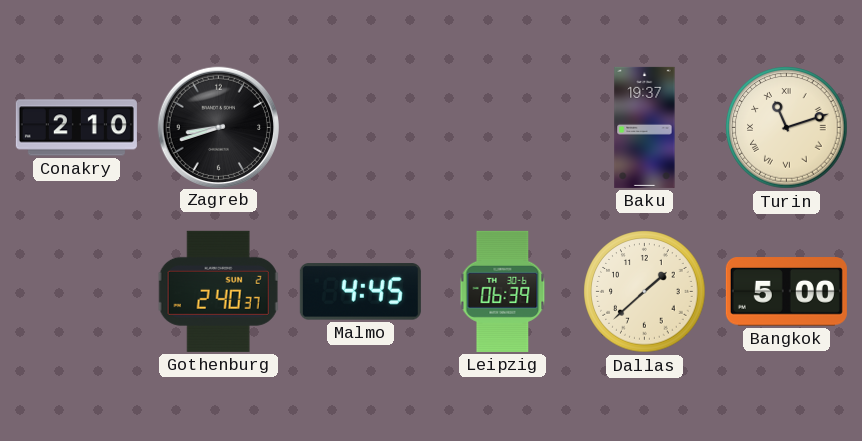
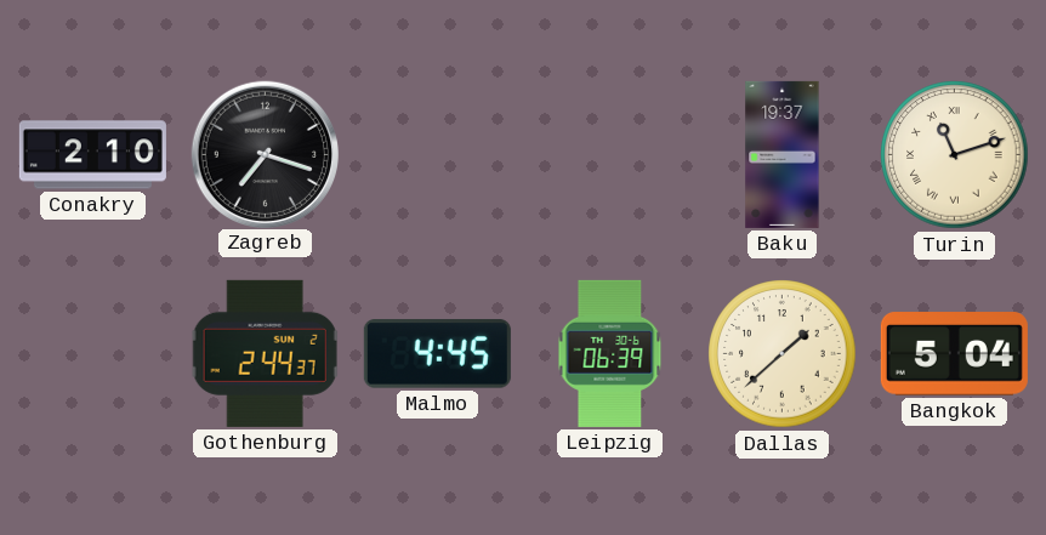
Zagreb: 8:42 -> 7:18 (265, 154)
Gothenburg: 2:40 -> 2:44 (266, 353)
Bangkok: 5:00 -> 5:04 (954, 354)
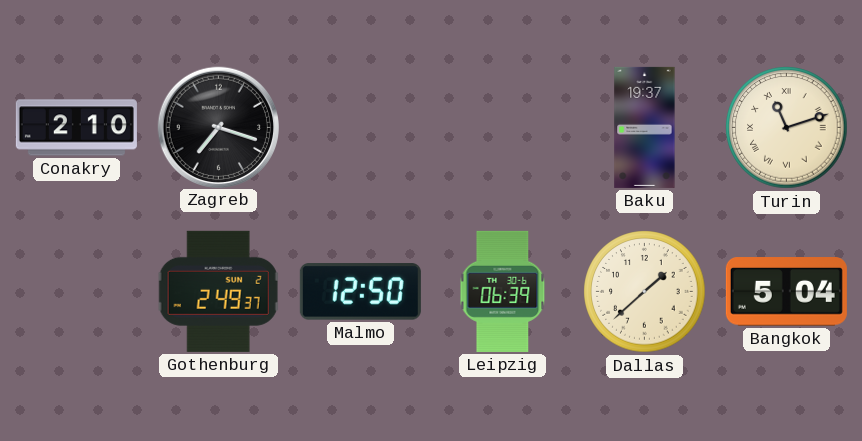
Gothenburg: 2:44 -> 2:49 (219, 291)
Malmo: 4:45 -> 12:50 (360, 292)
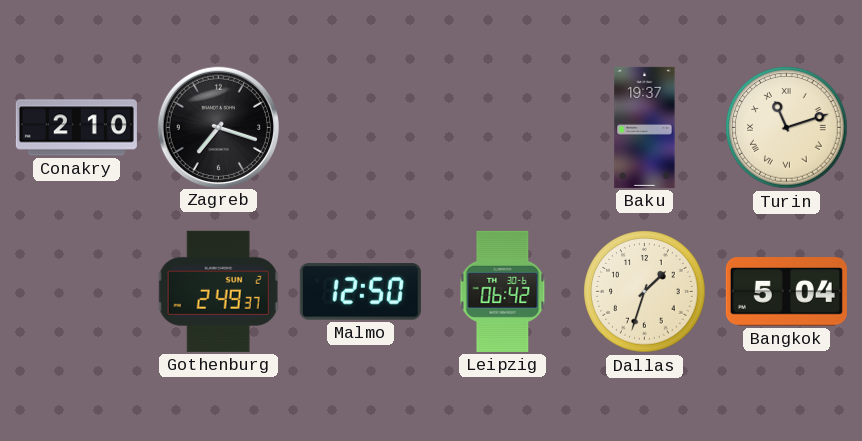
Leipzig: 06:39 -> 06:42 (503, 291)
Dallas: 1:38 -> 1:33 (645, 292)
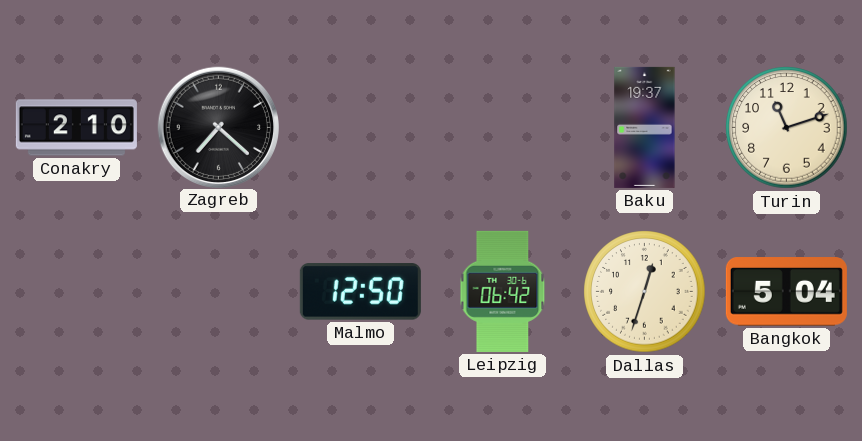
Zagreb: 7:18 -> 7:22 (218, 127)
Turin numerals: Roman -> Arabic (787, 128)
Gothenburg: 2:49 -> none (219, 291)
Dallas: 1:33 -> 12:33 (645, 292)
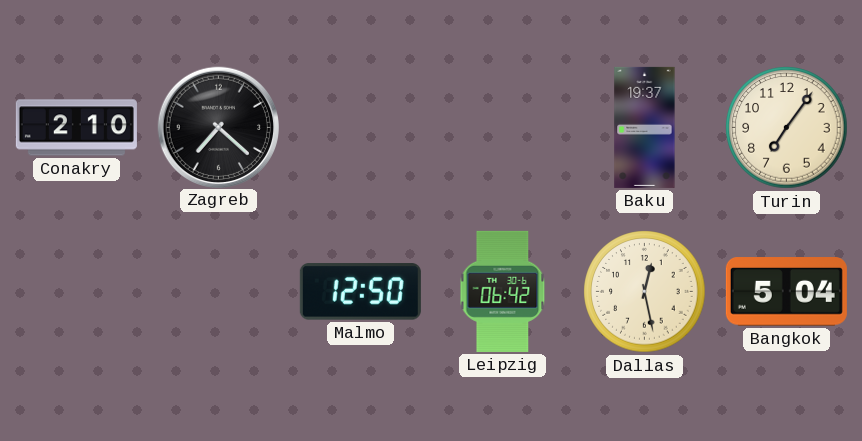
Turin: 11:12 -> 7:06 (787, 128)
Dallas: 12:33 -> 12:28 (645, 292)
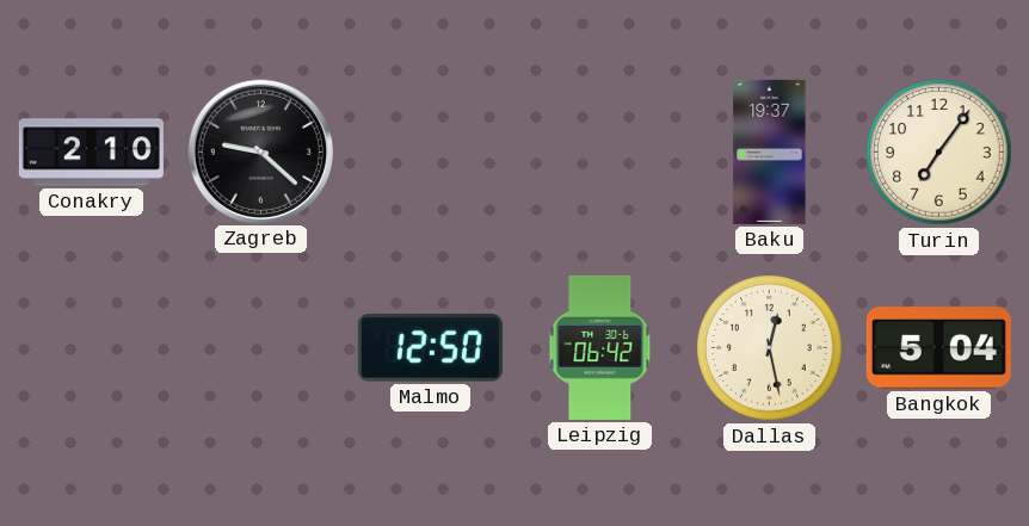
Zagreb: 7:22 -> 9:22 (260, 151)
